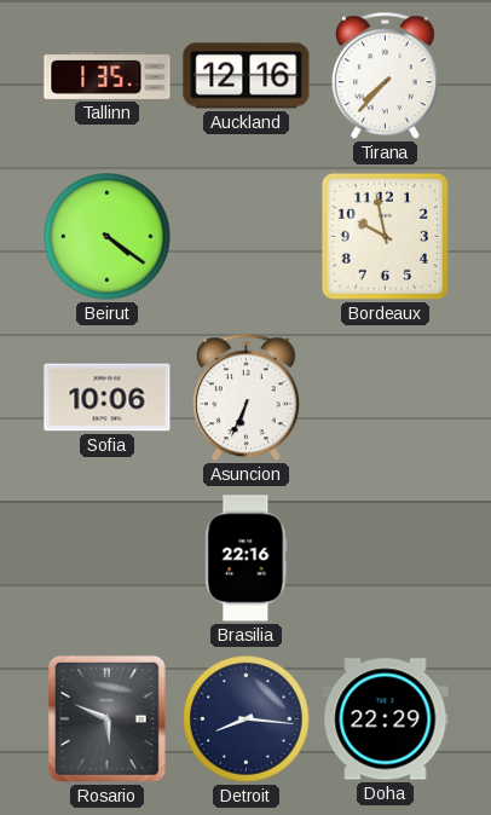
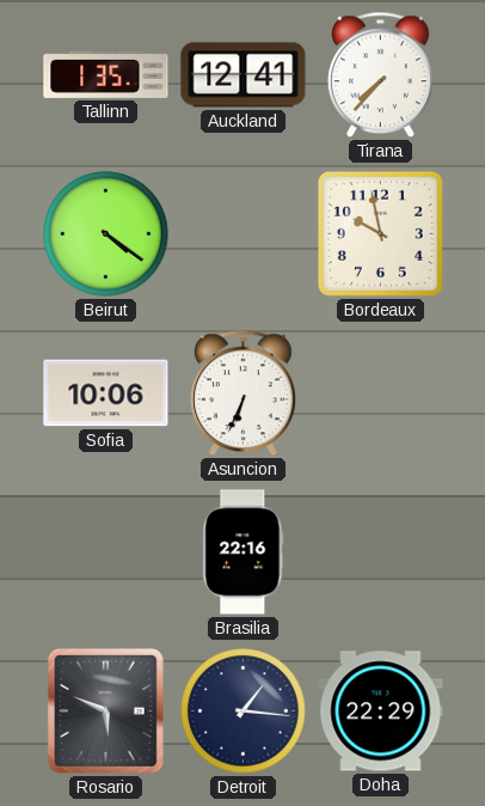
Auckland: 12:16 -> 12:41 (244, 75)
Detroit: 8:16 -> 1:16 (244, 712)
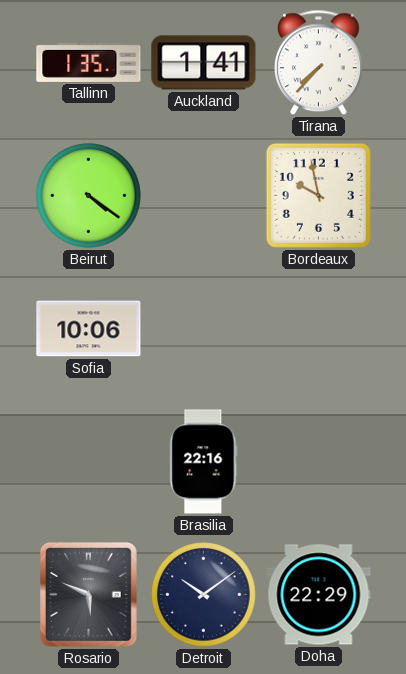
Auckland: 12:41 -> 1:41 (204, 63)
Asuncion: 6:34 -> none (242, 393)
Detroit: 1:16 -> 10:09 (204, 595)
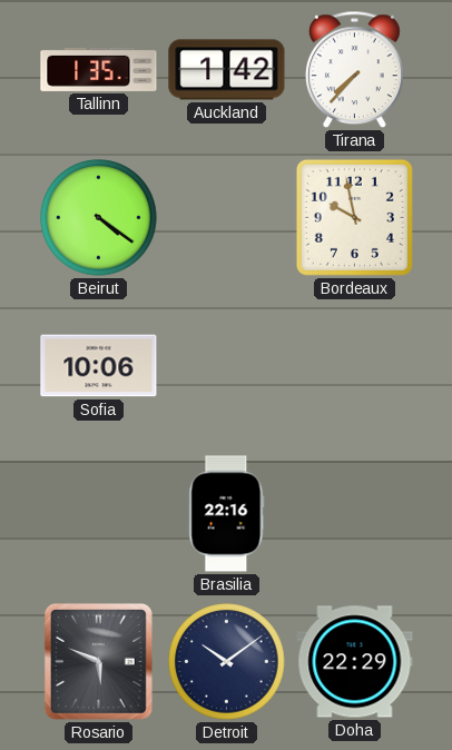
Auckland: 1:41 -> 1:42 (227, 70)
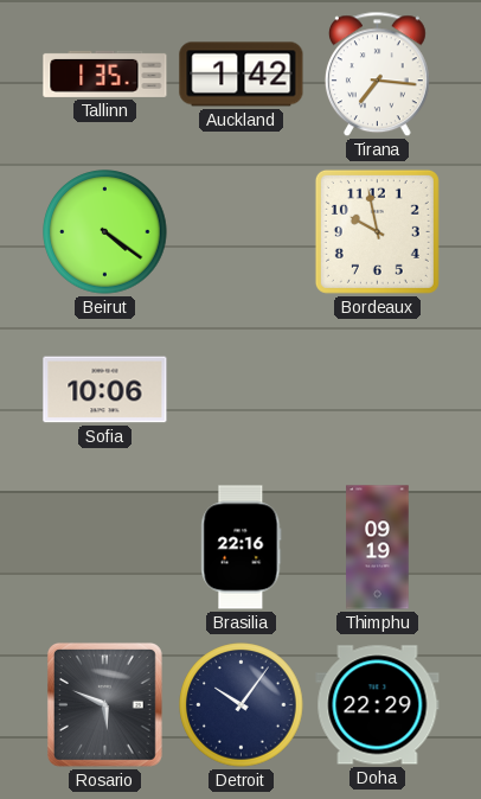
Tirana: 7:37 -> 7:16 (377, 75)
Thimphu: none -> 09:19 (378, 548)
Detroit: 10:09 -> 10:06 (242, 705)
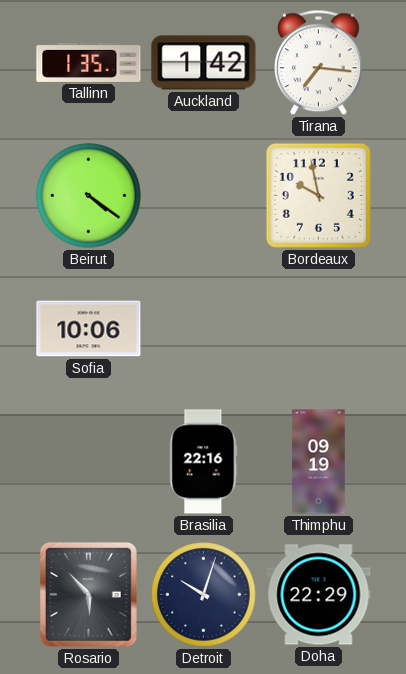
Rosario: 5:49 -> 5:53 (88, 594)
Detroit: 10:06 -> 10:03 (204, 595)
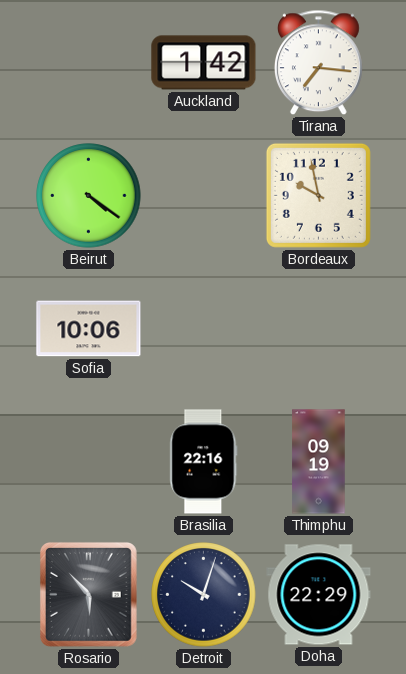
Tallinn: 1:35 -> none (89, 62)
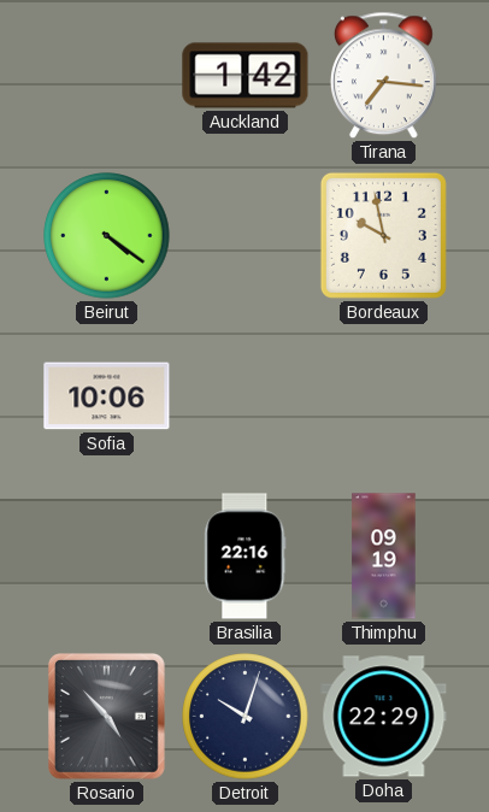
Rosario: 5:53 -> 4:53 (106, 716)
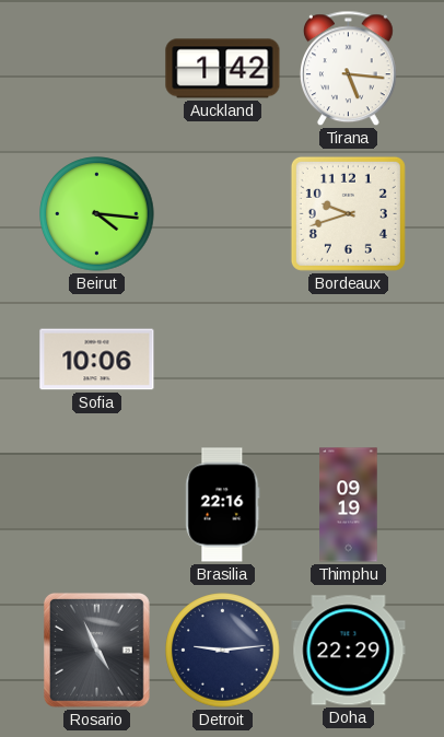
Tirana: 7:16 -> 5:16 (348, 69)
Beirut: 4:21 -> 4:16 (97, 214)
Bordeaux: 9:58 -> 9:42 (348, 213)
Rosario: 4:53 -> 4:56 (96, 650)
Detroit: 10:03 -> 9:14 (223, 651)
